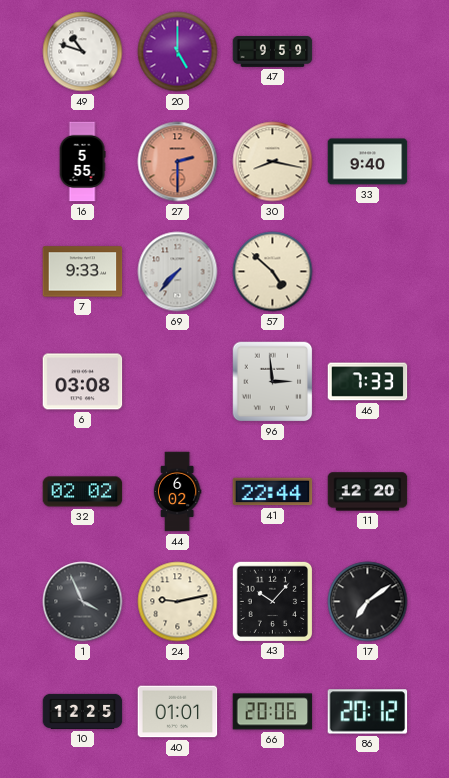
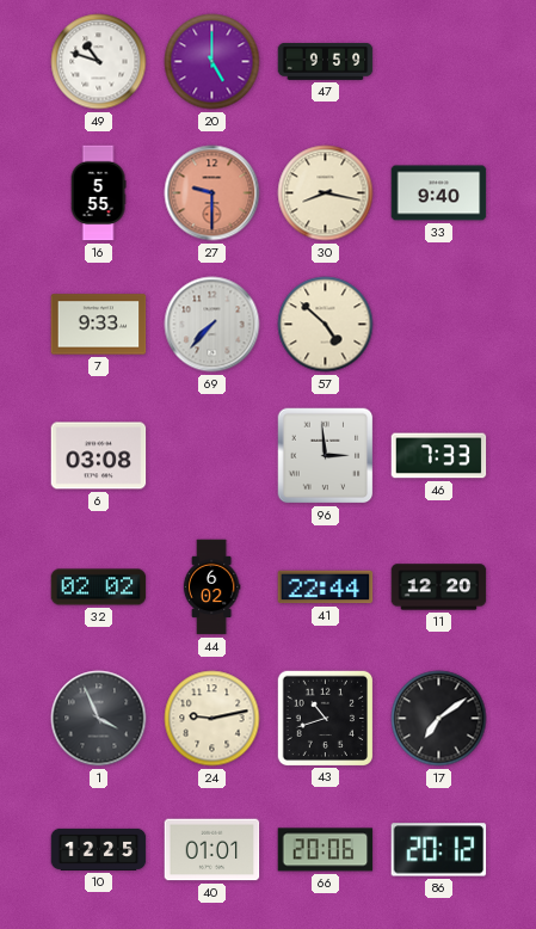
27: 2:30 -> 9:30 (212, 193)
43: 10:07 -> 10:42 (325, 718)
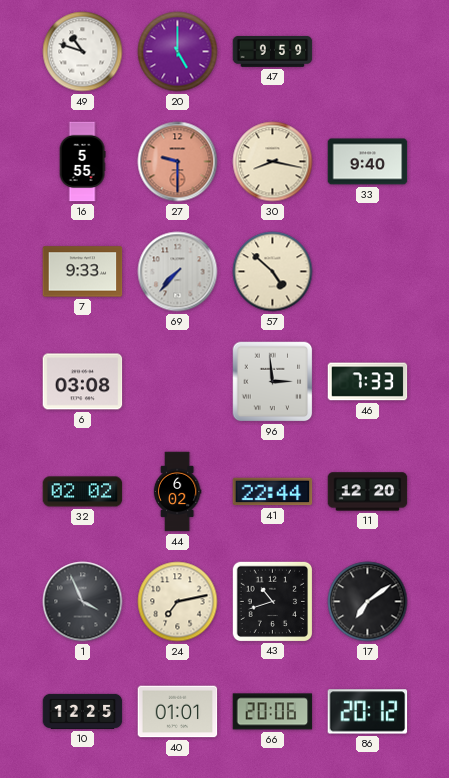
24: 9:13 -> 7:13 (178, 602)
